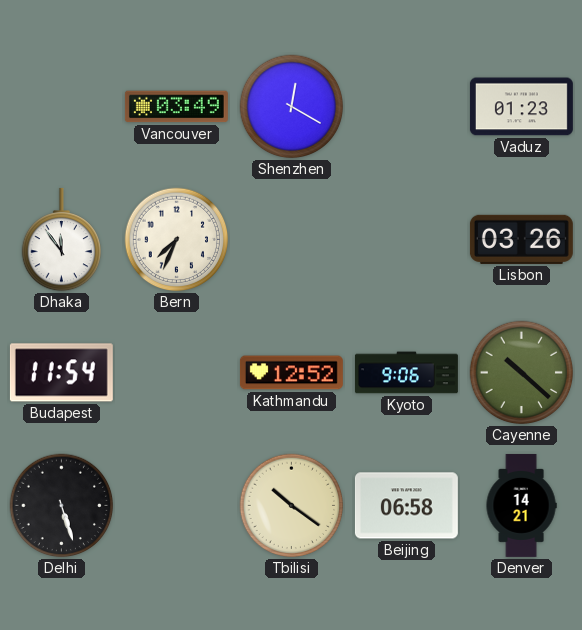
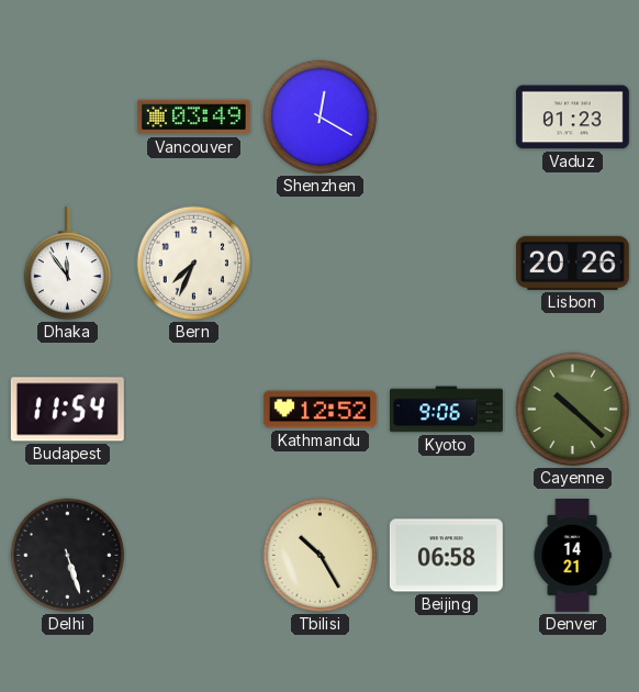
Lisbon: 03:26 -> 20:26 (572, 263)
Tbilisi: 10:21 -> 10:25 (321, 556)
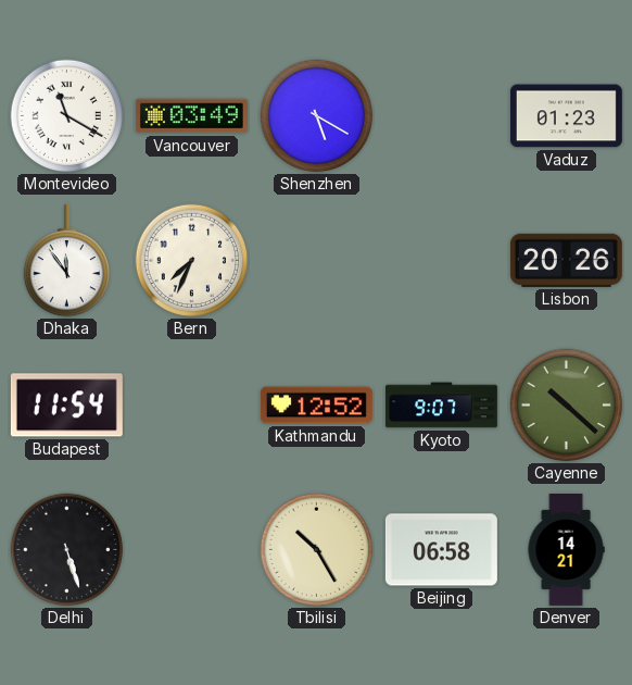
Montevideo: none -> 11:20 (67, 116)
Shenzhen: 12:20 -> 5:20 (317, 116)
Kyoto: 9:06 -> 9:07 (441, 406)
